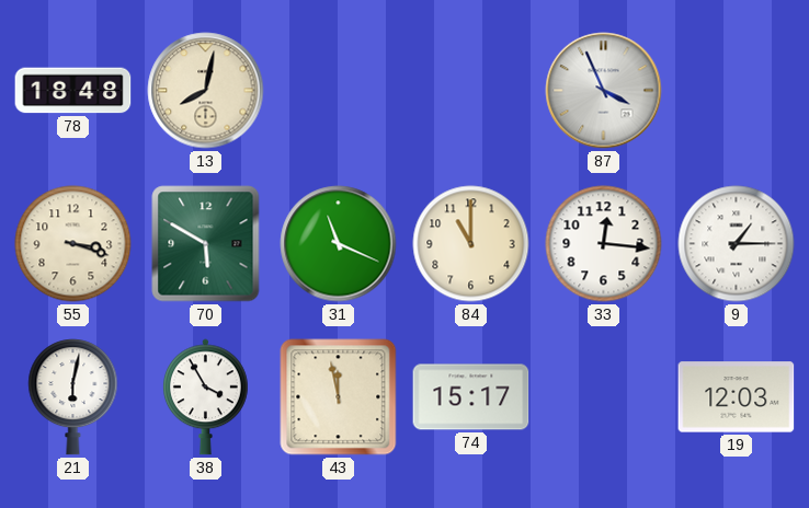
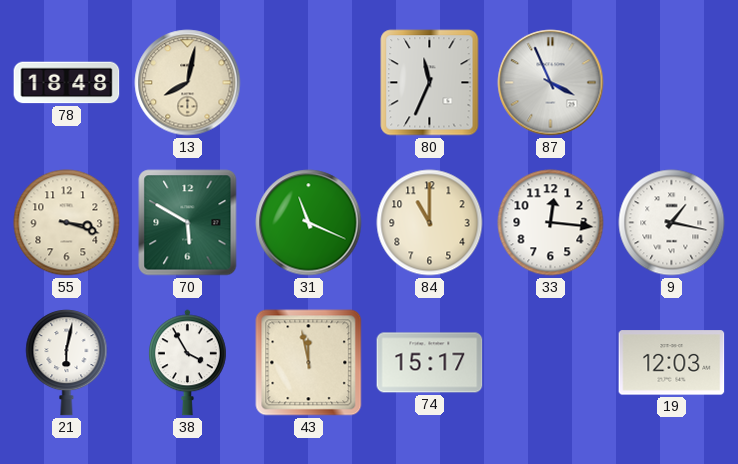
80: none -> 11:34 (430, 83)
9: 1:15 -> 1:17 (672, 223)
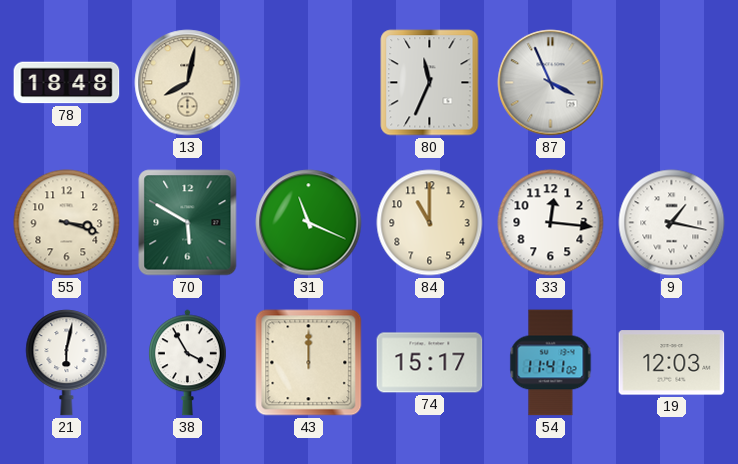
43: 11:58 -> 12:00 (309, 363)
54: none -> 11:41 (551, 363)
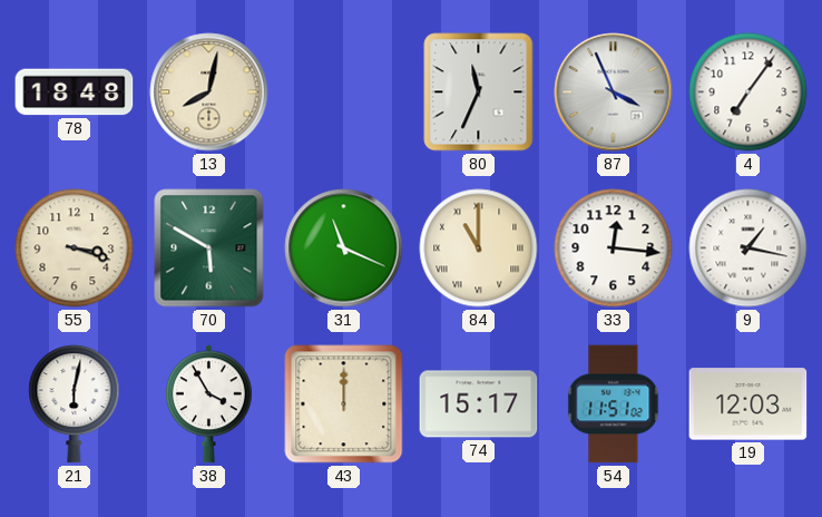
4: none -> 7:06 (748, 92)
84 numerals: Arabic -> Roman (479, 248)
54: 11:41 -> 11:51 (614, 404)
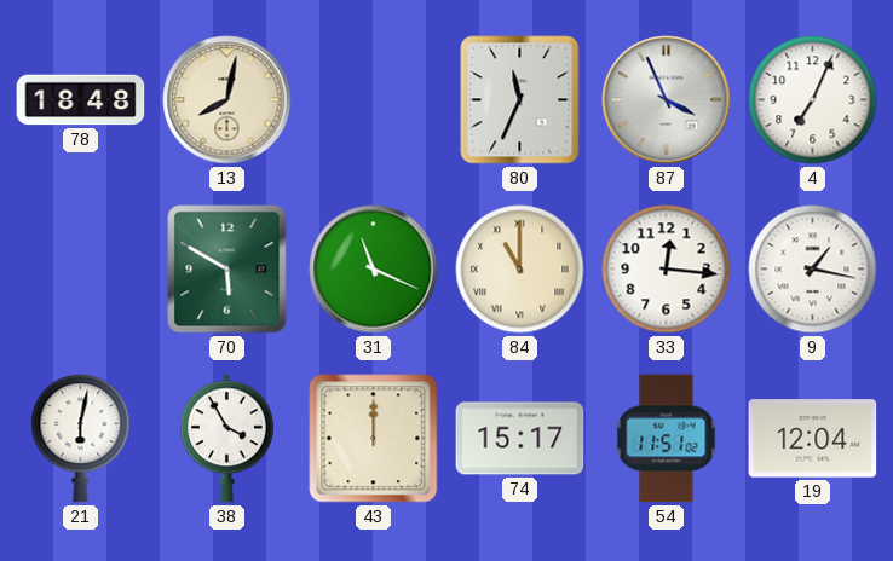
4: 7:06 -> 7:04 (813, 100)
55: 3:18 -> none (75, 248)
19: 12:03 -> 12:04 (813, 439)
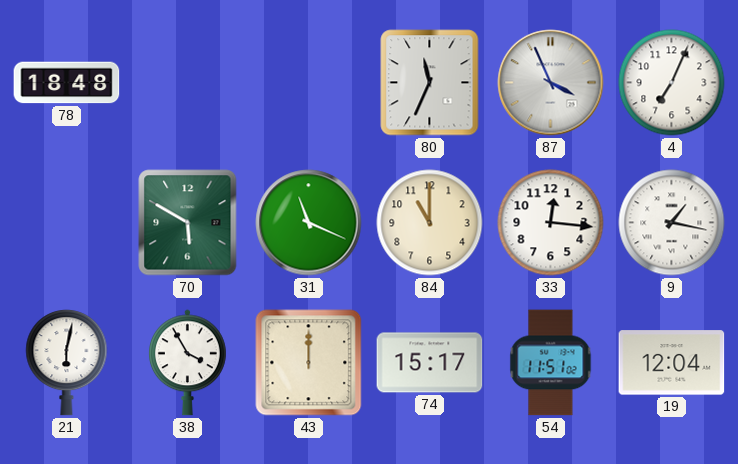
13: 8:02 -> none (227, 100)
84 numerals: Roman -> Arabic (430, 223)
